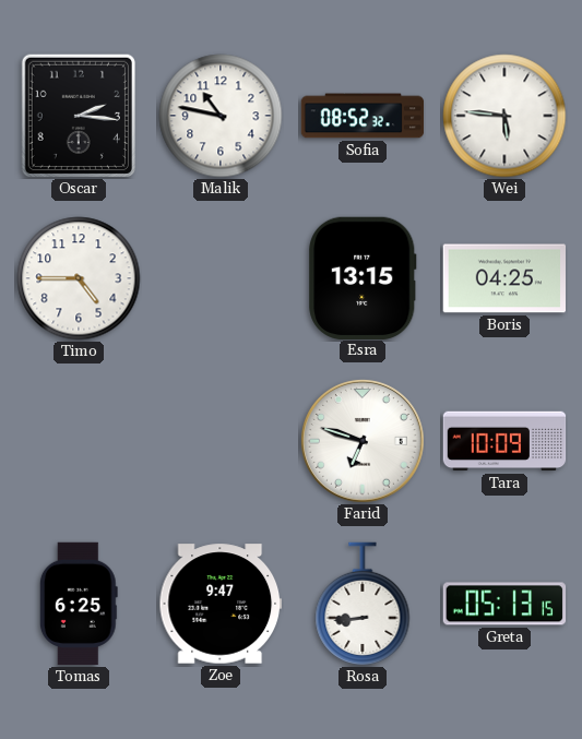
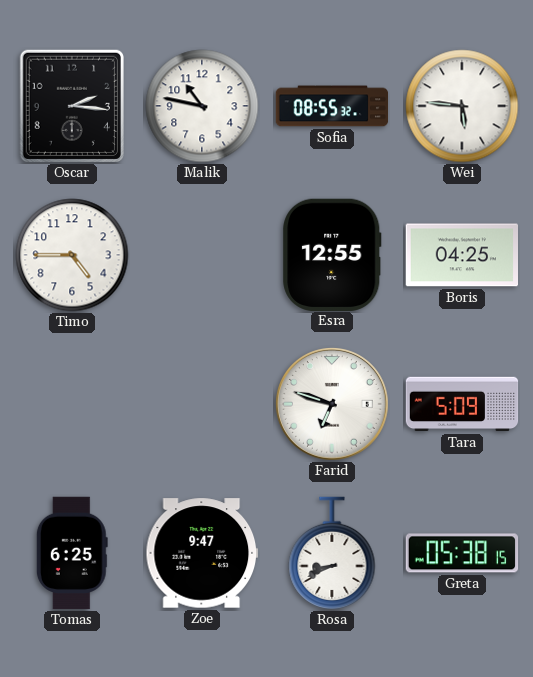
Sofia: 08:52 -> 08:55 (332, 106)
Esra: 13:15 -> 12:55 (332, 254)
Tara: 10:09 -> 5:09 (462, 404)
Rosa: 8:44 -> 8:41 (332, 553)
Greta: 05:13 -> 05:38 (462, 553)
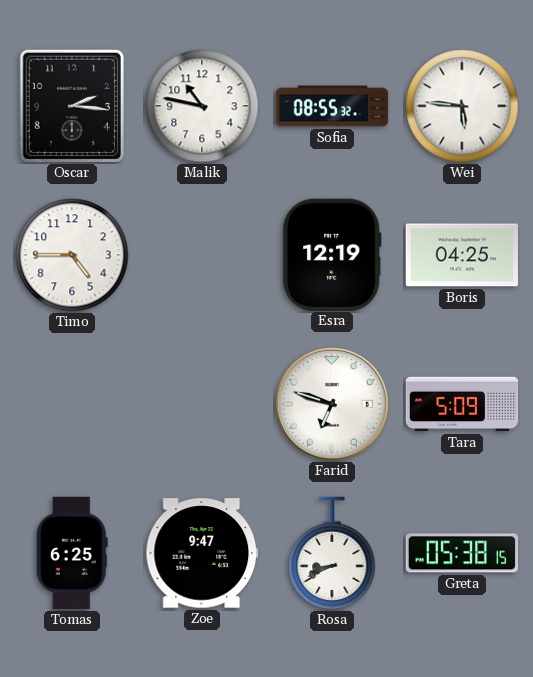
Esra: 12:55 -> 12:19 (332, 254)
